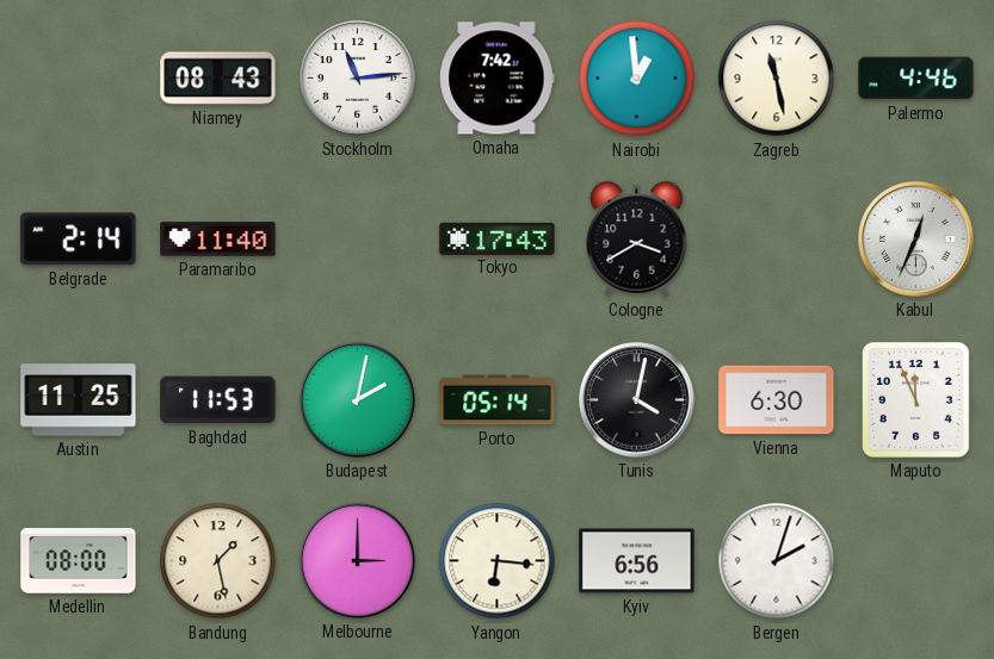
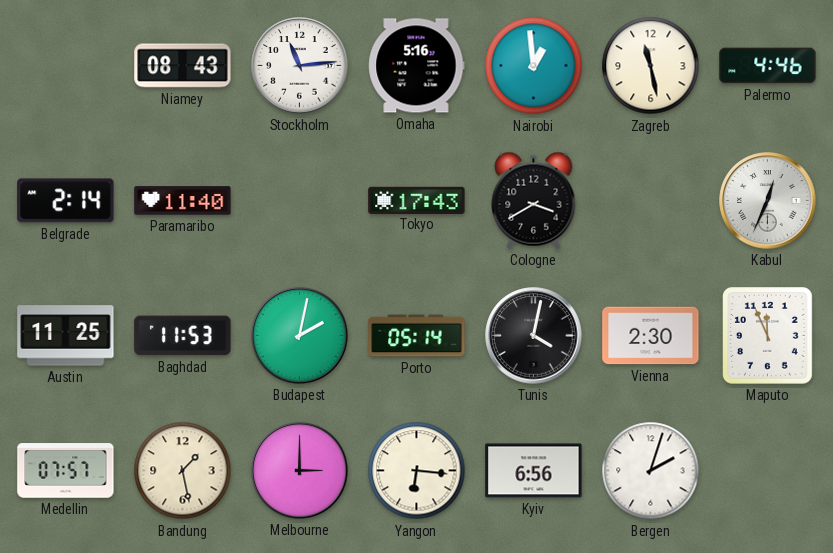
Omaha: 7:42 -> 5:16 (417, 66)
Vienna: 6:30 -> 2:30 (651, 336)
Medellin: 08:00 -> 07:57 (66, 471)
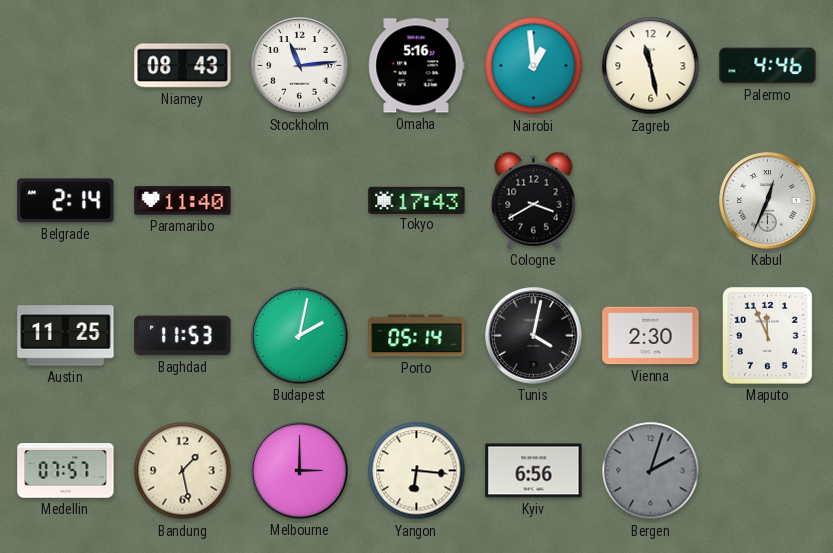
Bergen dial: white -> grey (651, 471)
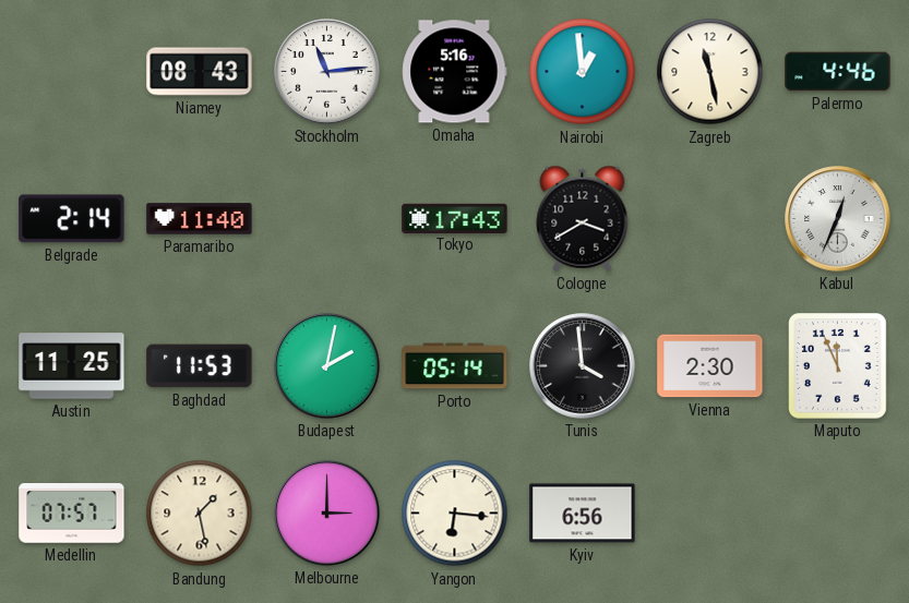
Tunis: 4:02 -> 3:59 (583, 366)
Bergen: 2:03 -> none (651, 471)
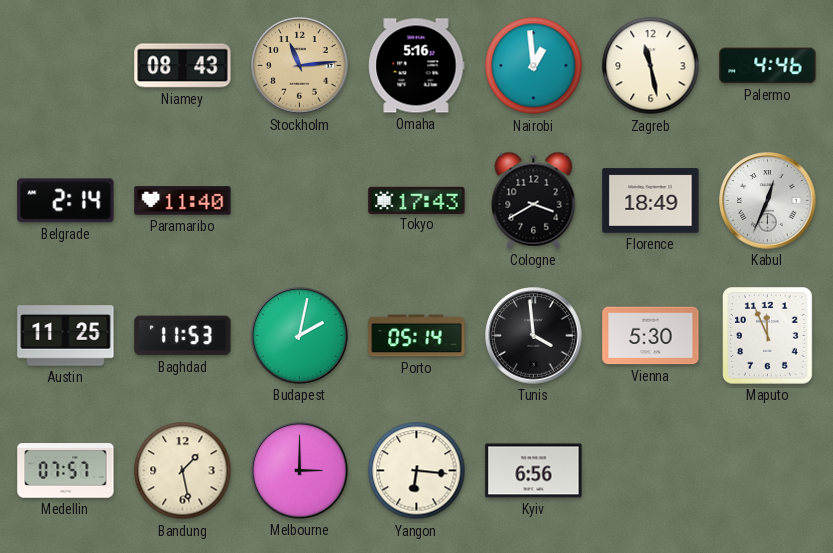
Stockholm dial: white -> champagne (300, 66)
Florence: none -> 18:49 (651, 201)
Vienna: 2:30 -> 5:30 (651, 336)
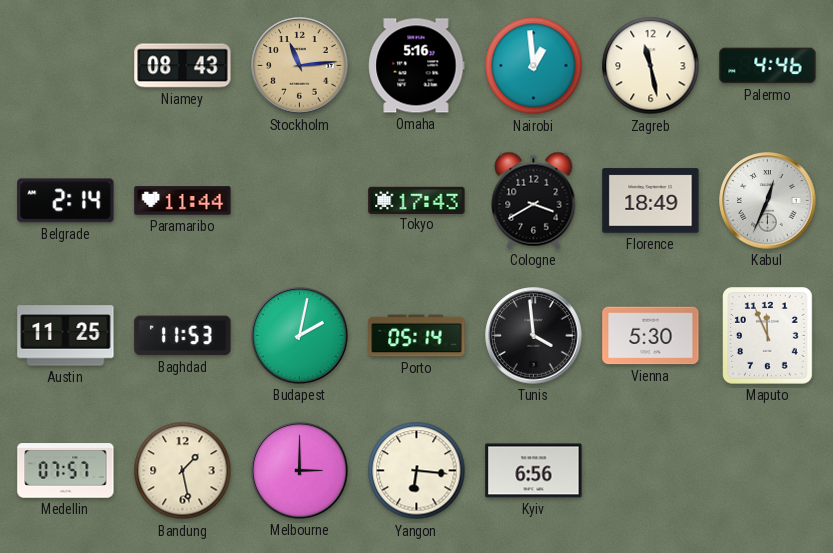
Paramaribo: 11:40 -> 11:44 (183, 201)
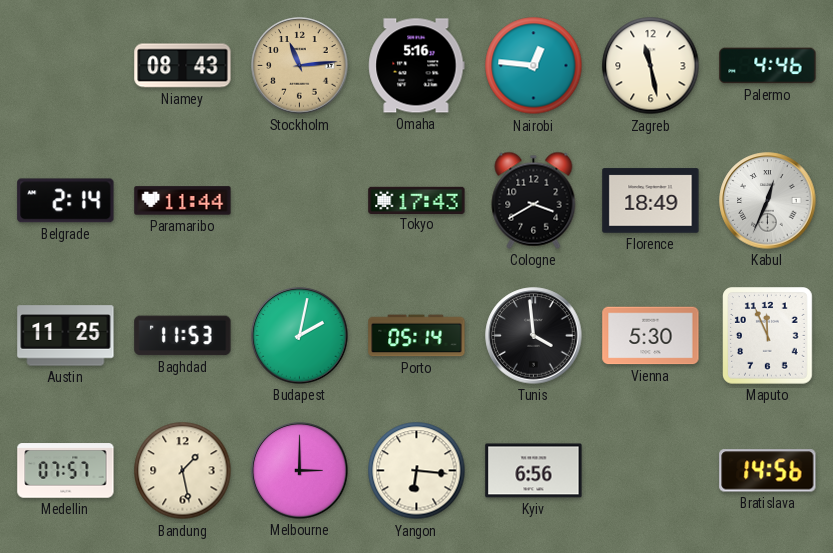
Nairobi: 12:59 -> 12:46 (534, 66)
Bratislava: none -> 14:56 (768, 471)
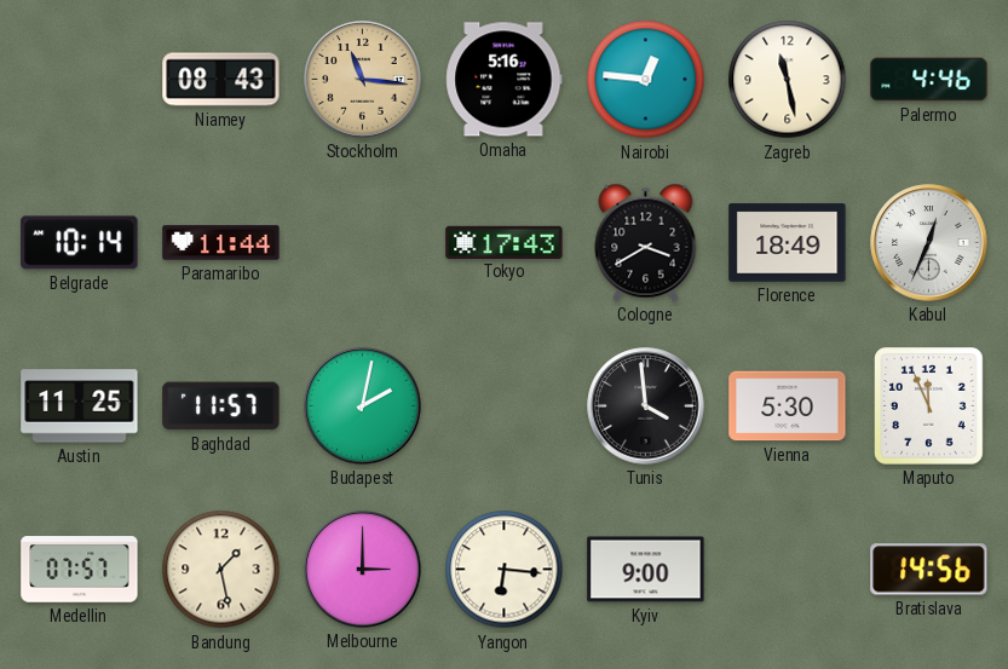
Stockholm: 11:14 -> 11:16 (363, 80)
Belgrade: 2:14 -> 10:14 (80, 243)
Baghdad: 11:53 -> 11:57 (221, 406)
Porto: 05:14 -> none (417, 336)
Kyiv: 6:56 -> 9:00 (646, 570)
